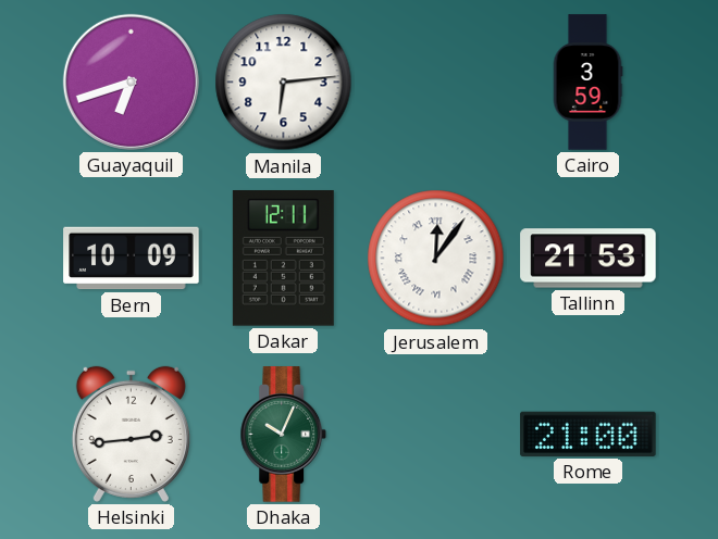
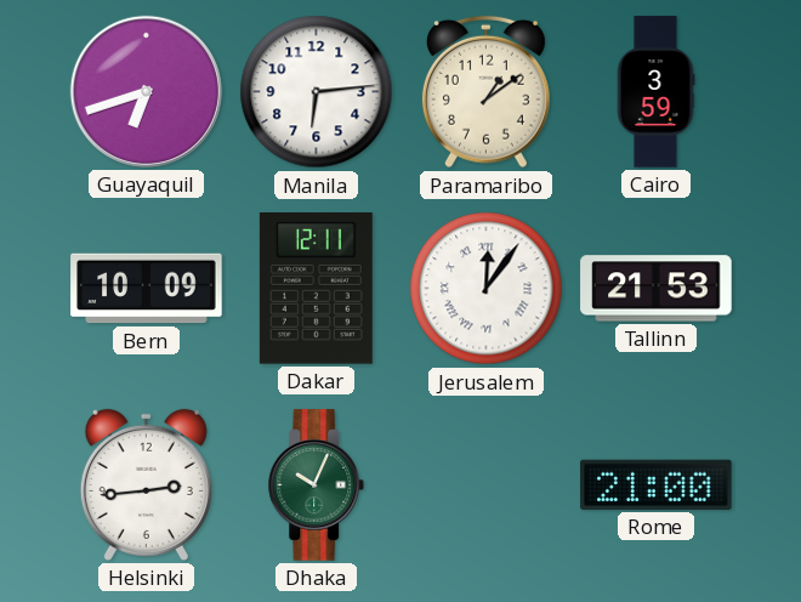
Paramaribo: none -> 1:09 (485, 92)
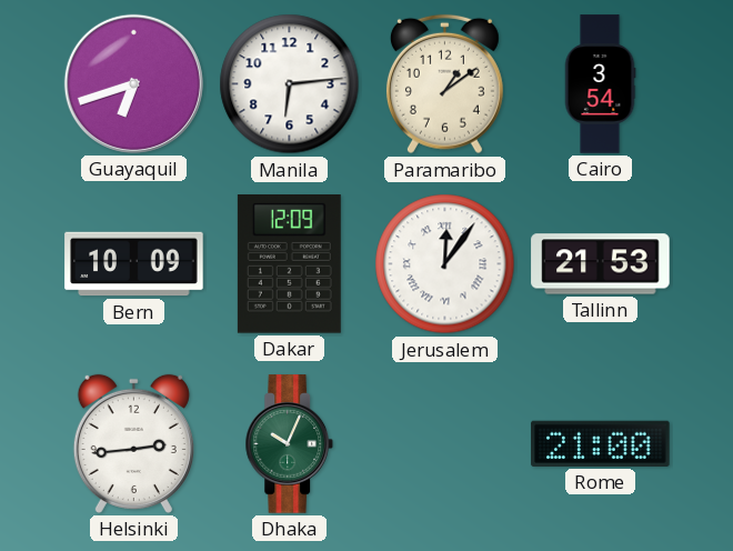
Cairo: 3:59 -> 3:54 (600, 84)
Dakar: 12:11 -> 12:09 (289, 264)
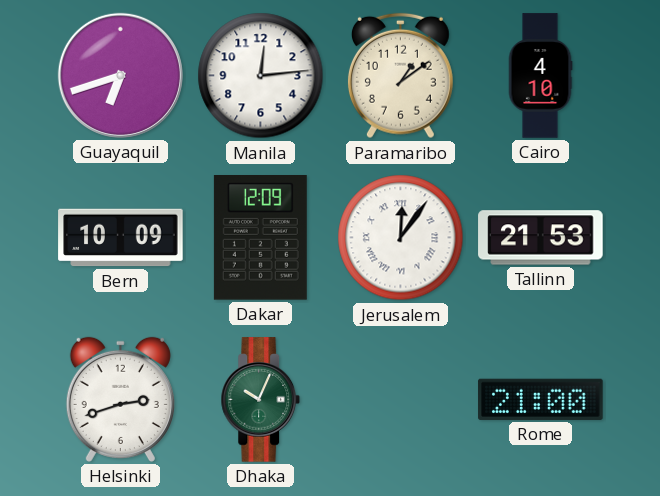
Manila: 6:14 -> 12:14 (261, 76)
Cairo: 3:54 -> 4:10 (540, 76)
Helsinki: 2:44 -> 2:42 (120, 399)
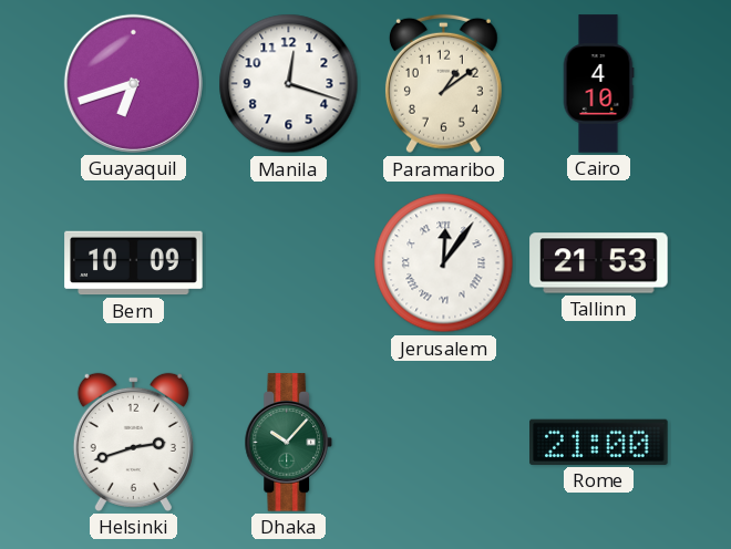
Manila: 12:14 -> 12:18 (289, 84)
Dakar: 12:09 -> none (260, 238)
Dhaka: 10:04 -> 10:07 (289, 443)
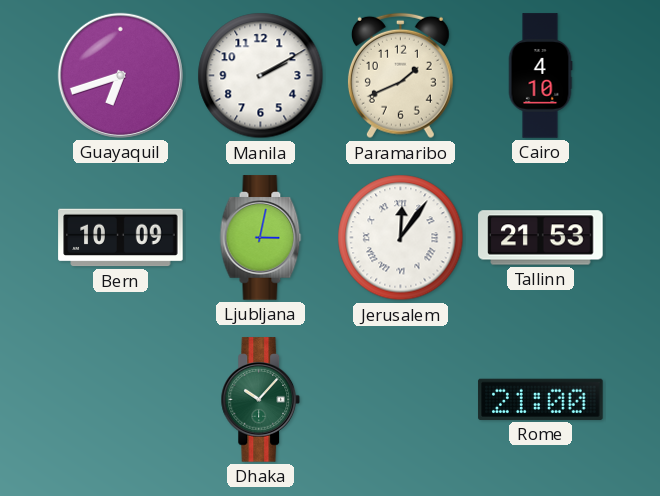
Manila: 12:18 -> 2:10 (261, 76)
Paramaribo: 1:09 -> 1:41 (400, 76)
Ljubljana: none -> 3:02 (261, 238)
Helsinki: 2:42 -> none (133, 442)
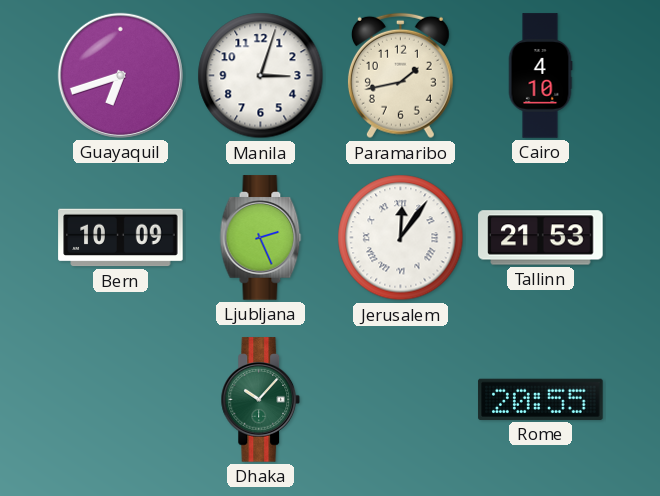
Manila: 2:10 -> 3:03 (261, 76)
Paramaribo: 1:41 -> 1:43 (400, 76)
Ljubljana: 3:02 -> 2:26 (261, 238)
Rome: 21:00 -> 20:55 (541, 399)
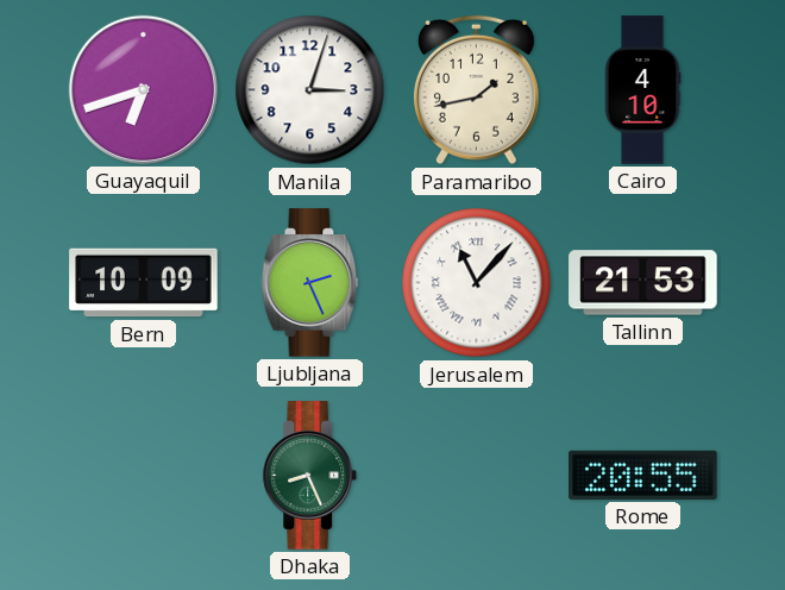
Jerusalem: 12:06 -> 11:07 (477, 283)
Dhaka: 10:07 -> 8:26 (310, 476)
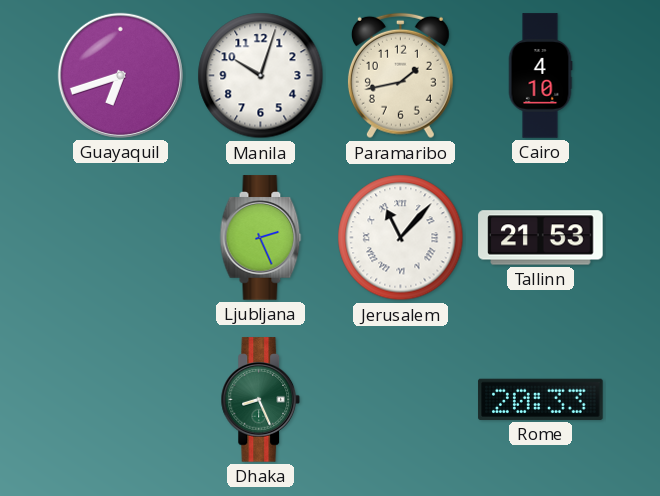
Manila: 3:03 -> 10:03 (261, 76)
Bern: 10:09 -> none (144, 283)
Rome: 20:55 -> 20:33 (541, 399)
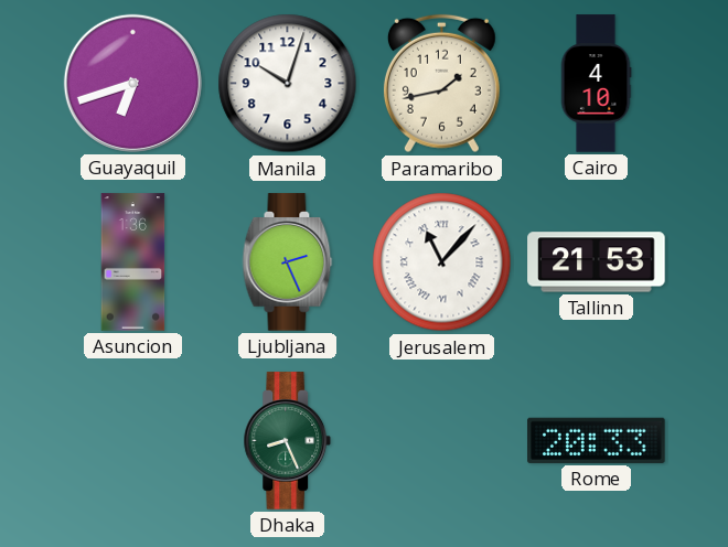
Asuncion: none -> 1:36 (133, 262)
